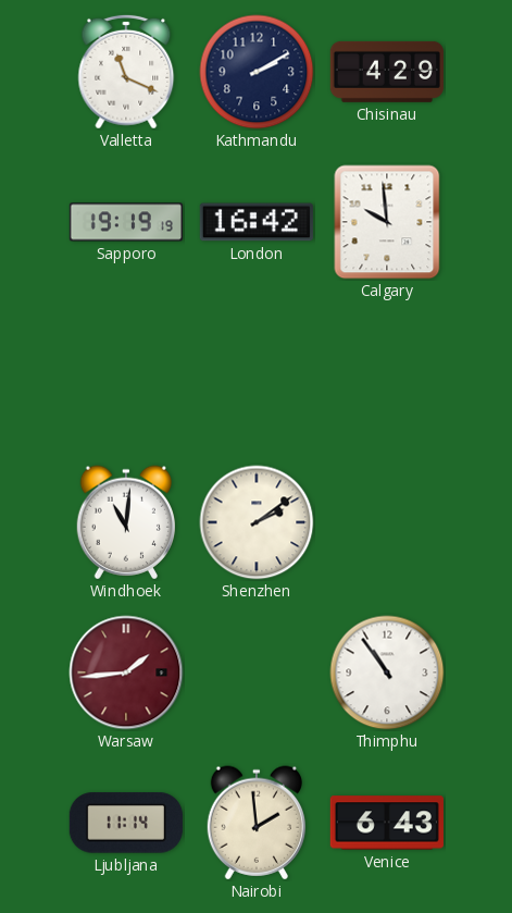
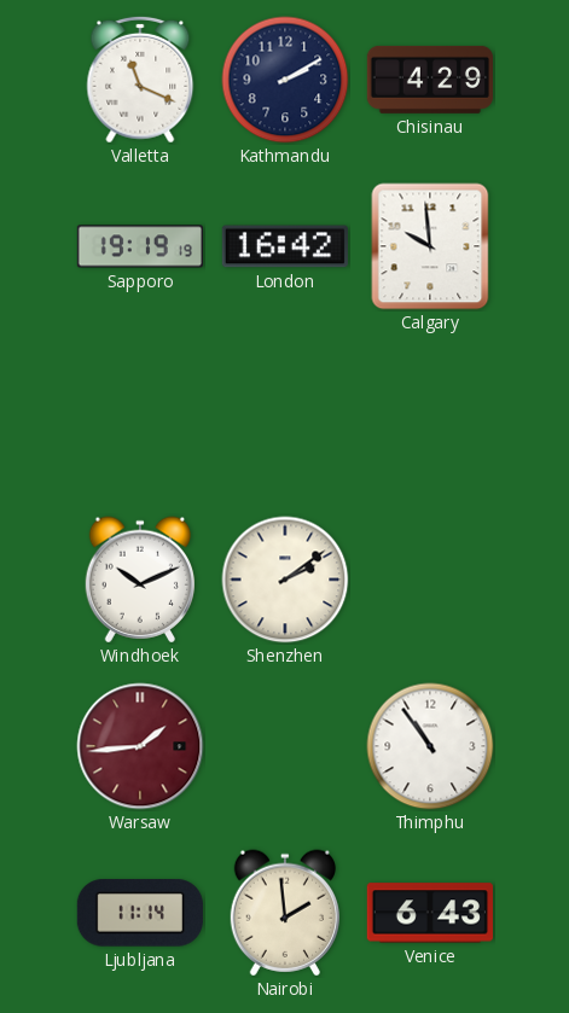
Windhoek: 11:01 -> 10:11 (139, 580)
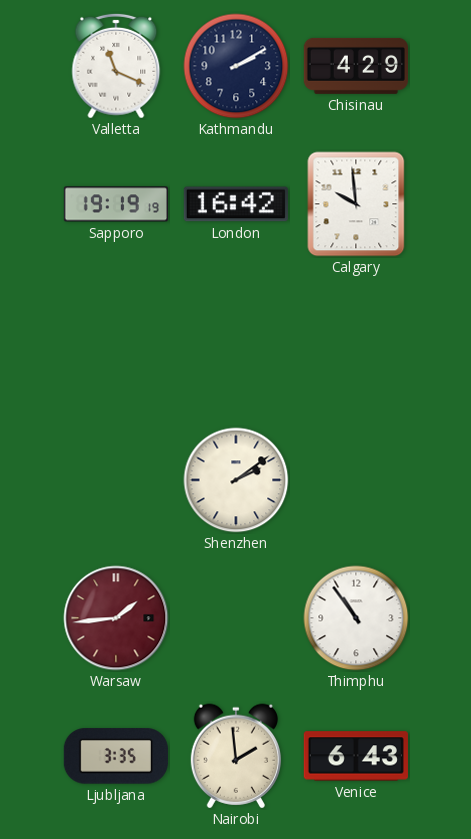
Windhoek: 10:11 -> none (139, 580)
Ljubljana: 11:14 -> 3:35 (116, 756)
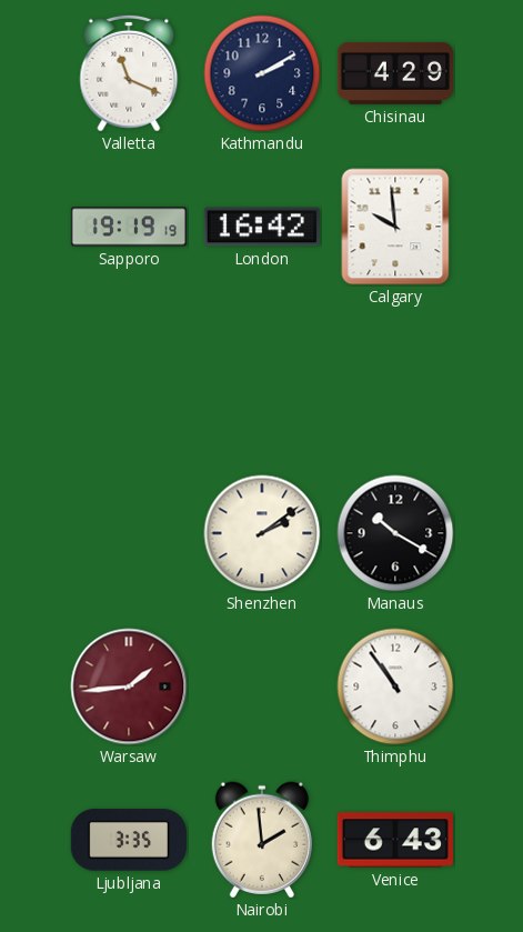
Manaus: none -> 10:20 (395, 533)
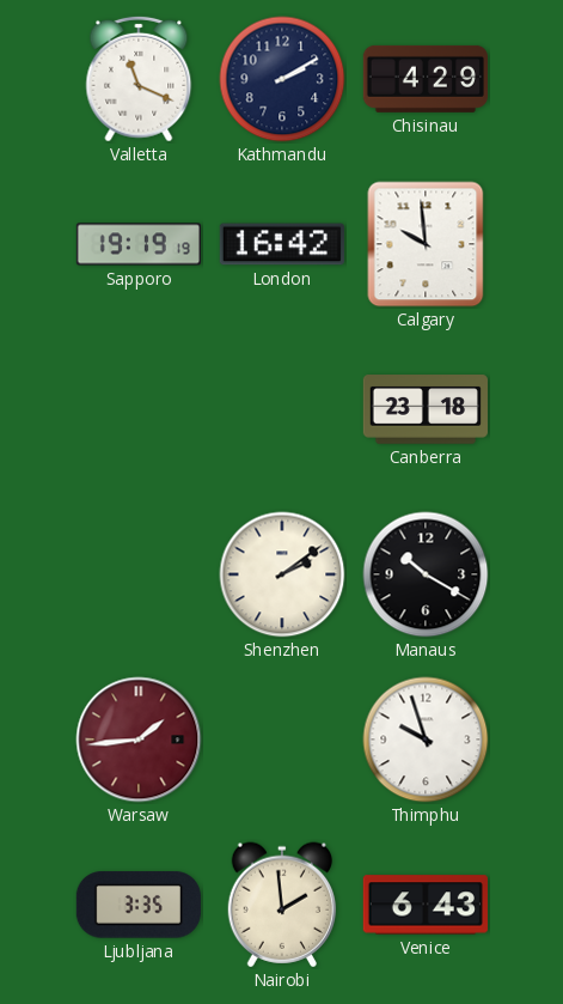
Canberra: none -> 23:18 (426, 409)
Thimphu: 10:54 -> 9:57 (426, 740)
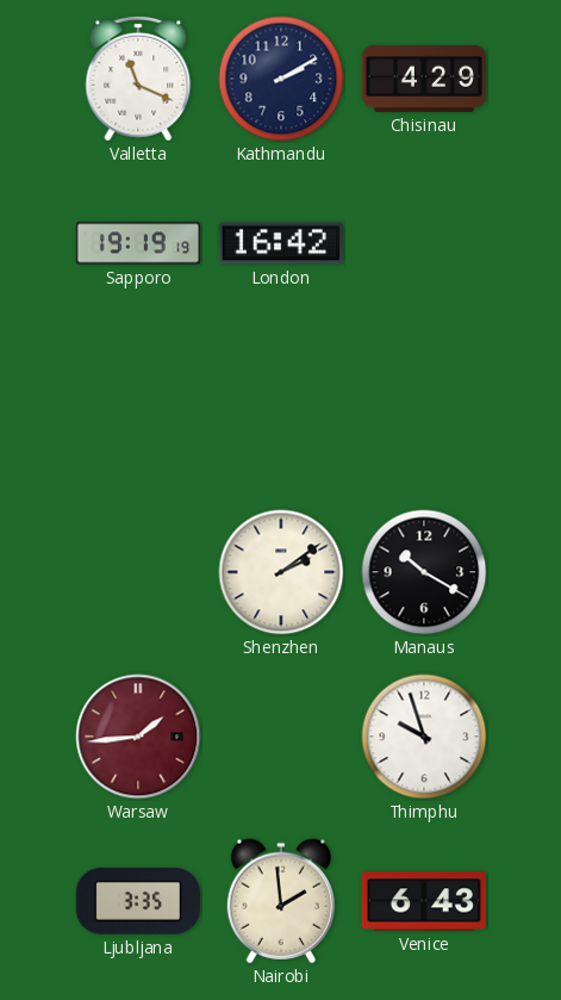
Calgary: 9:59 -> none (426, 244)
Canberra: 23:18 -> none (426, 409)
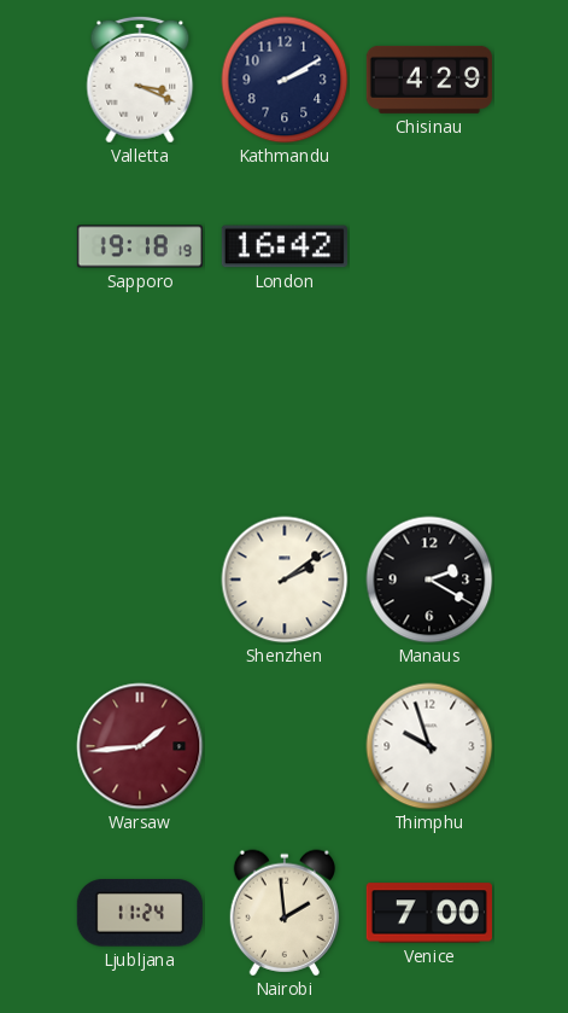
Valletta: 11:19 -> 3:19 (140, 80)
Sapporo: 19:19 -> 19:18 (139, 246)
Manaus: 10:20 -> 2:20 (429, 580)
Ljubljana: 3:35 -> 11:24 (140, 913)
Venice: 6:43 -> 7:00 (429, 913)
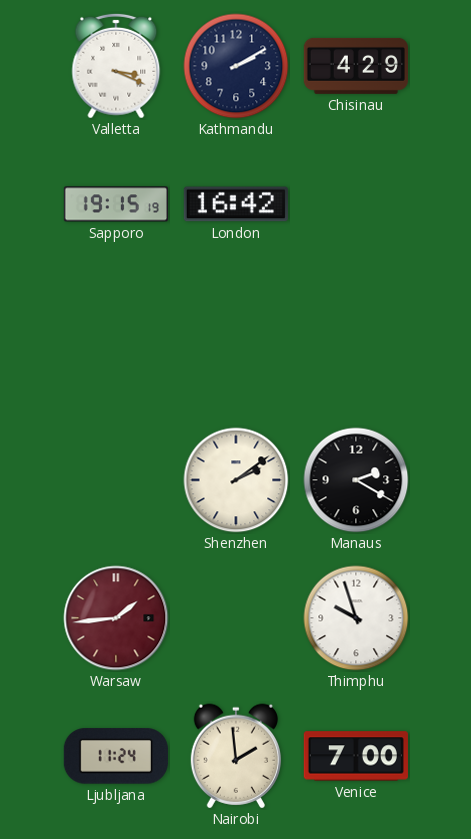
Sapporo: 19:18 -> 19:15 (115, 204)
